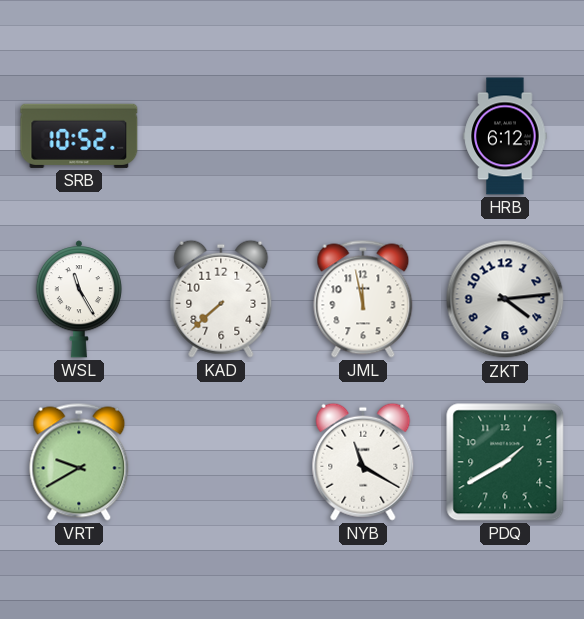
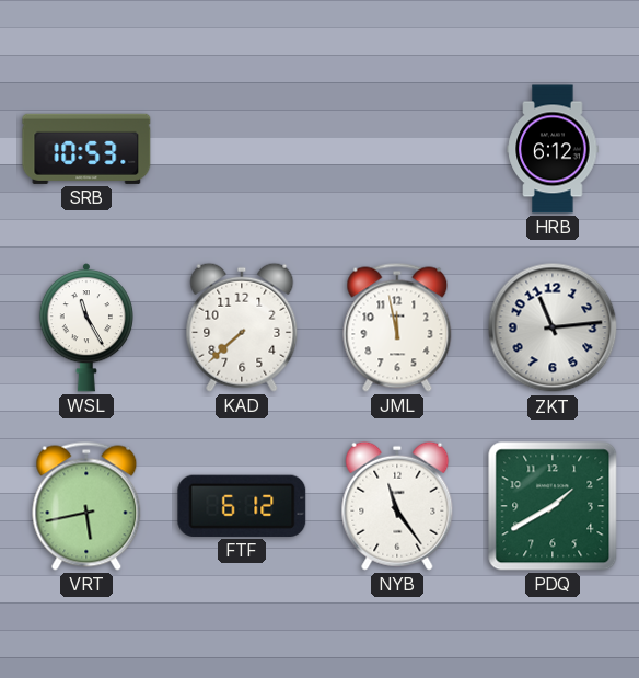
SRB: 10:52 -> 10:53 (86, 149)
ZKT: 4:14 -> 11:14 (553, 327)
VRT: 9:40 -> 5:43 (86, 506)
FTF: none -> 6:12 (242, 506)
NYB: 11:20 -> 11:24 (397, 506)
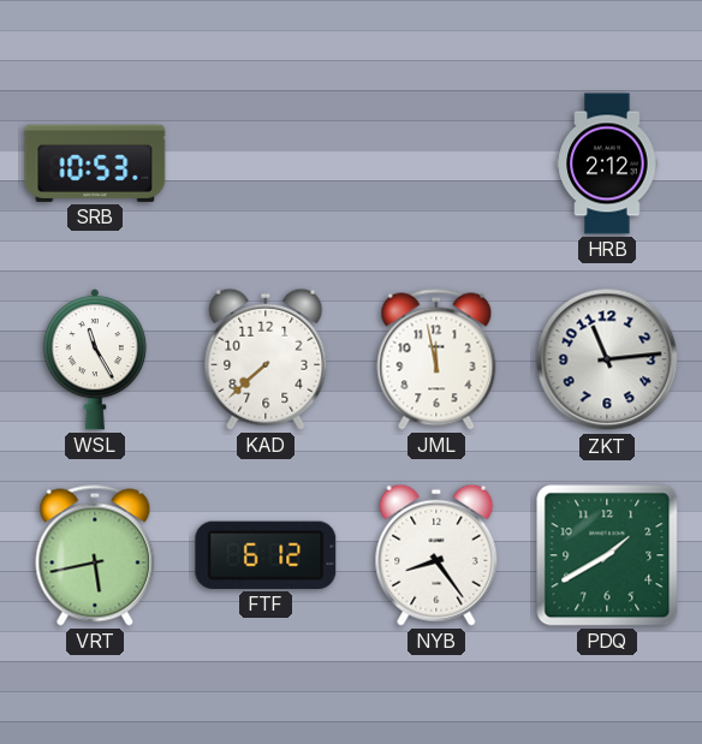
HRB: 6:12 -> 2:12 (607, 163)
NYB: 11:24 -> 8:24 (436, 555)
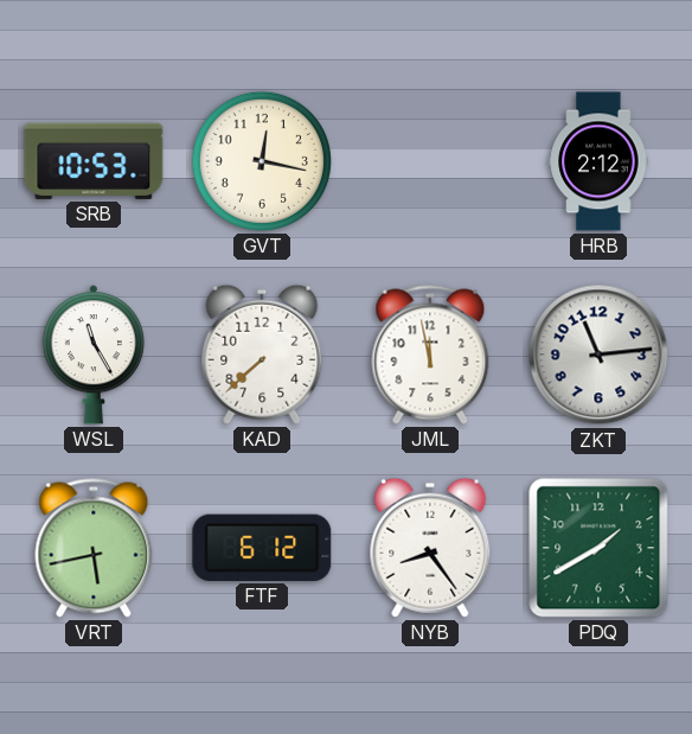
GVT: none -> 12:17 (262, 161)
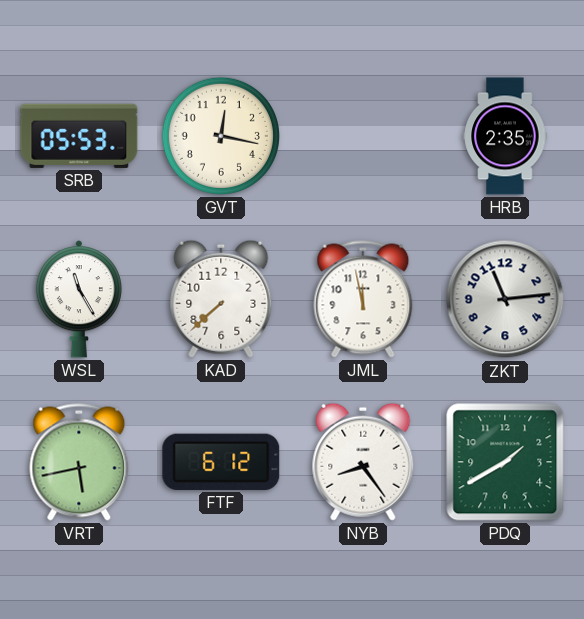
SRB: 10:53 -> 05:53 (79, 136)
HRB: 2:12 -> 2:35 (505, 136)
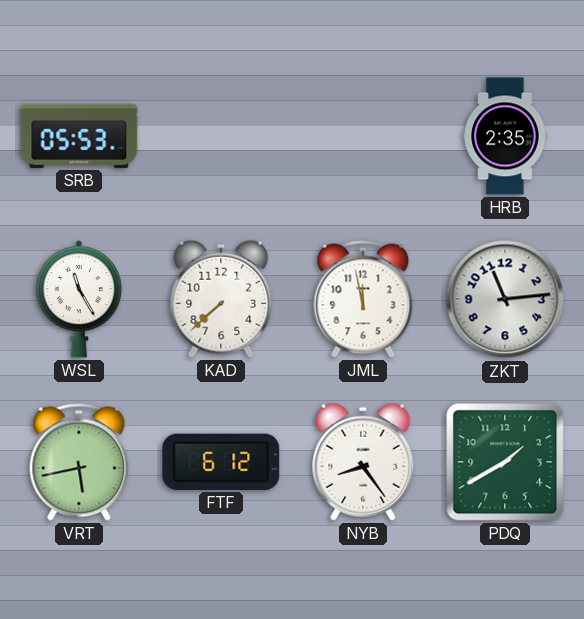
GVT: 12:17 -> none (221, 136)
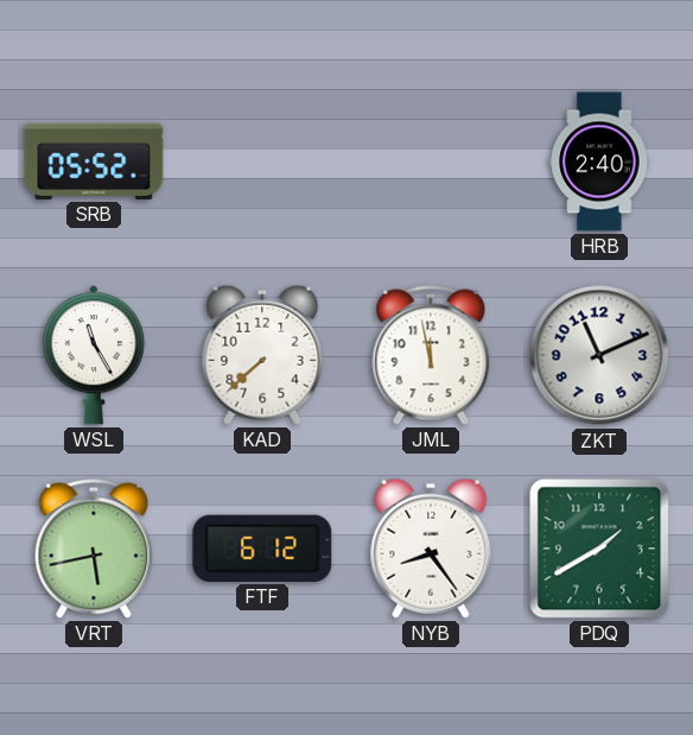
SRB: 05:53 -> 05:52 (94, 161)
HRB: 2:35 -> 2:40 (599, 161)
ZKT: 11:14 -> 11:11 (599, 355)
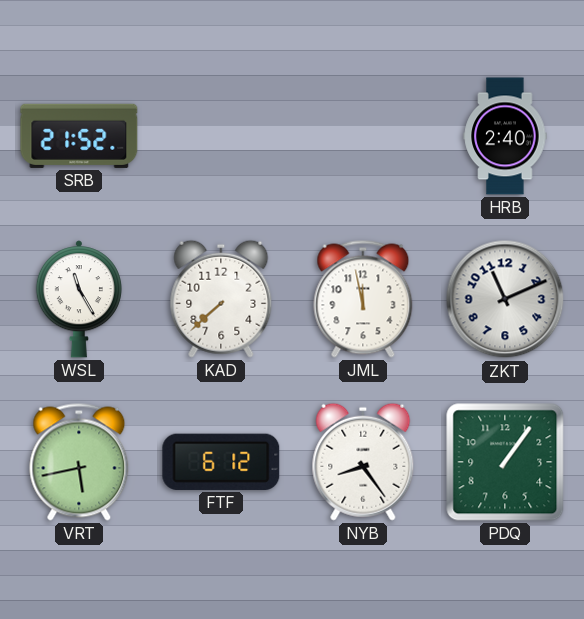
SRB: 05:52 -> 21:52 (79, 136)
PDQ: 1:40 -> 1:06 (505, 462)
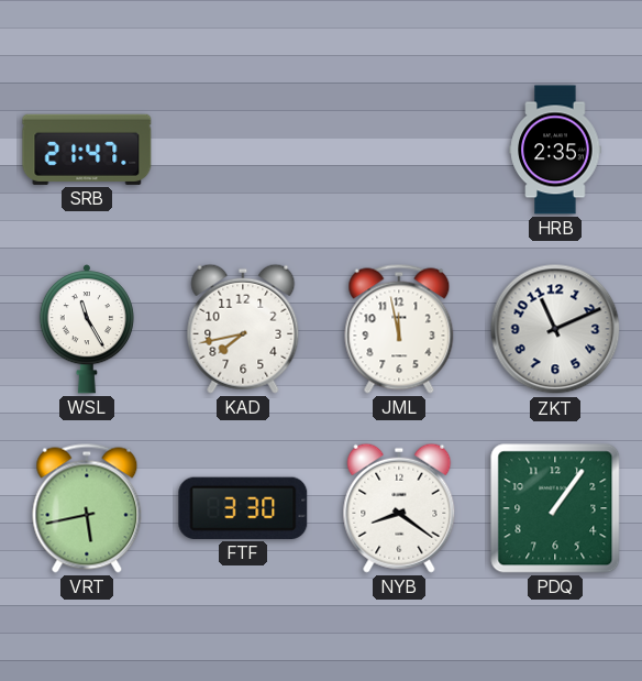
SRB: 21:52 -> 21:47 (87, 150)
HRB: 2:40 -> 2:35 (555, 150)
KAD: 7:38 -> 7:43 (243, 329)
FTF: 6:12 -> 3:30 (243, 508)
NYB: 8:24 -> 8:21 (399, 508)
